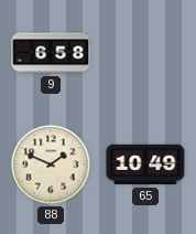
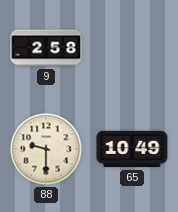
9: 6:58 -> 2:58 (46, 48)
88: 1:49 -> 9:30 (46, 149)
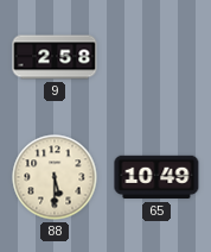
88: 9:30 -> 5:30 (55, 177)
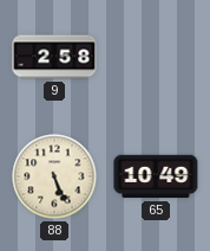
88: 5:30 -> 5:26 (54, 176)
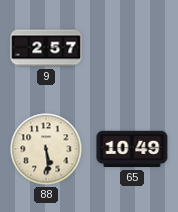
9: 2:58 -> 2:57 (46, 48)
88: 5:26 -> 5:29 (46, 149)
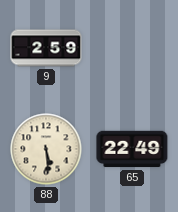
9: 2:57 -> 2:59 (46, 48)
65: 10:49 -> 22:49 (132, 149)
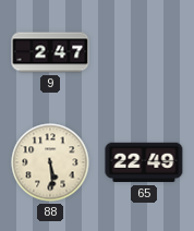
9: 2:59 -> 2:47 (50, 52)
